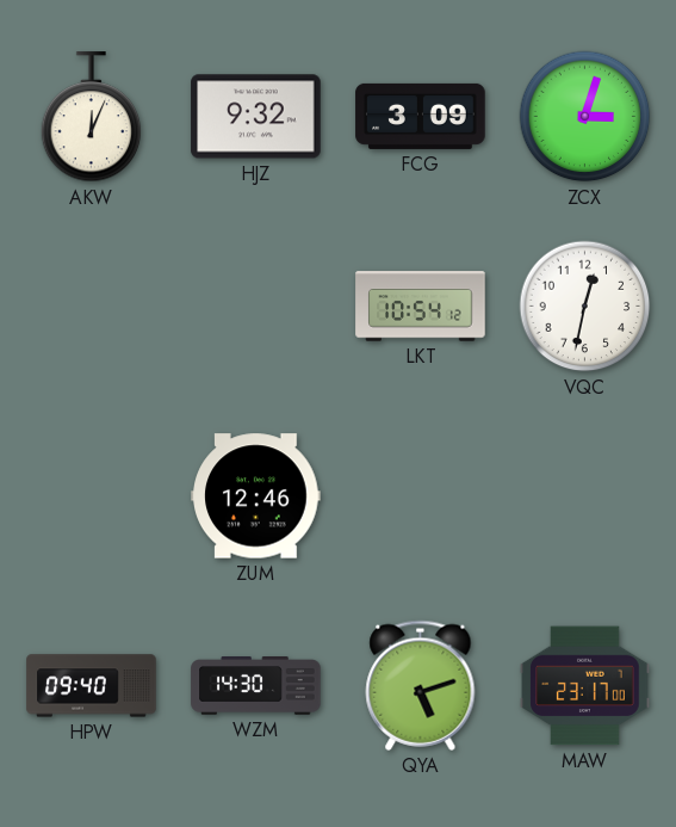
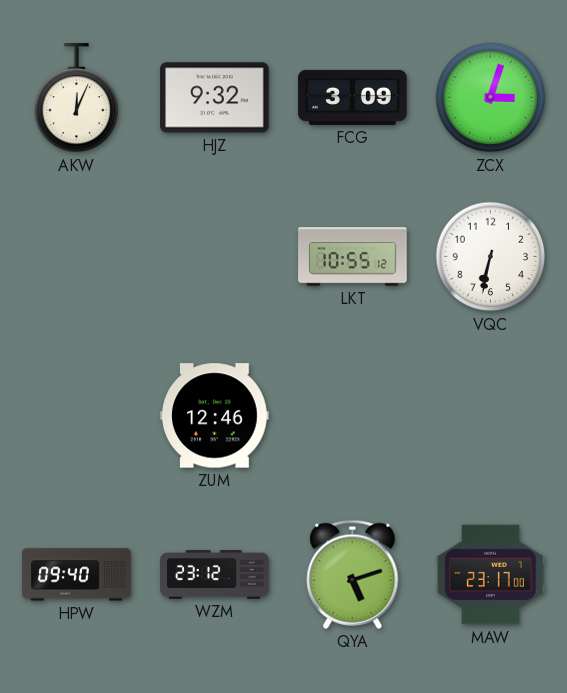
LKT: 10:54 -> 10:55 (353, 257)
VQC: 12:32 -> 6:32 (491, 257)
WZM: 14:30 -> 23:12 (215, 575)
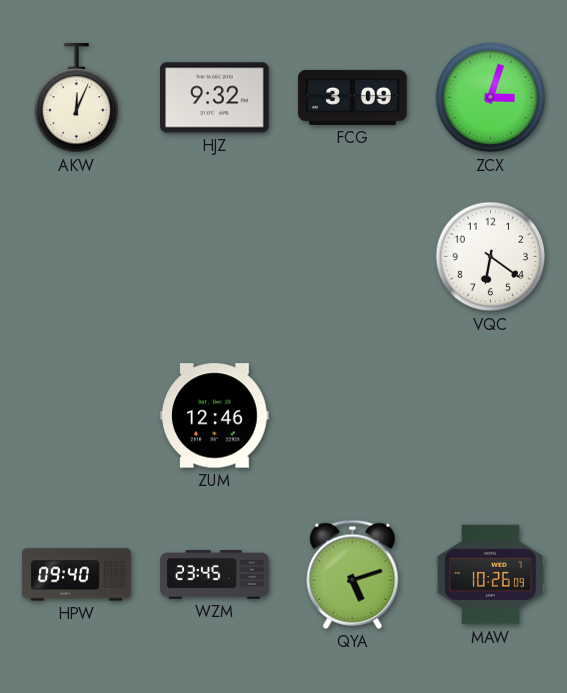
LKT: 10:55 -> none (353, 257)
VQC: 6:32 -> 6:21 (491, 257)
WZM: 23:12 -> 23:45 (215, 575)
MAW: 23:17 -> 10:26 (491, 575)
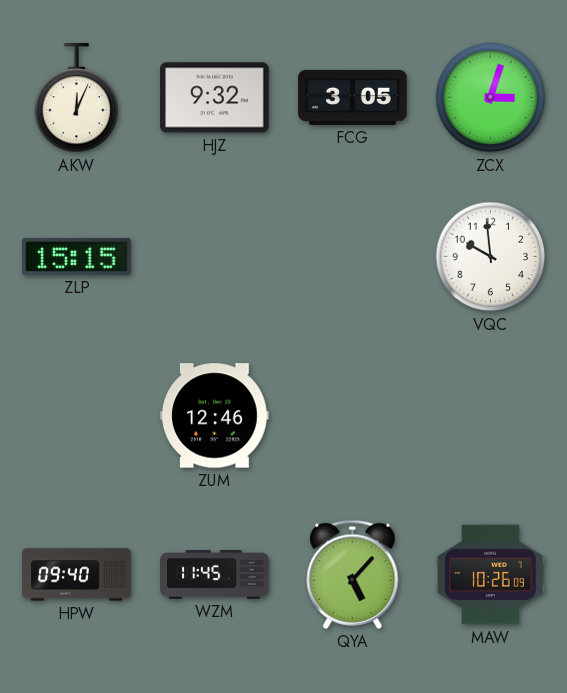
FCG: 3:09 -> 3:05 (353, 97)
ZLP: none -> 15:15 (77, 256)
VQC: 6:21 -> 9:59 (491, 257)
WZM: 23:45 -> 11:45 (215, 575)
QYA: 5:12 -> 5:07 (353, 574)
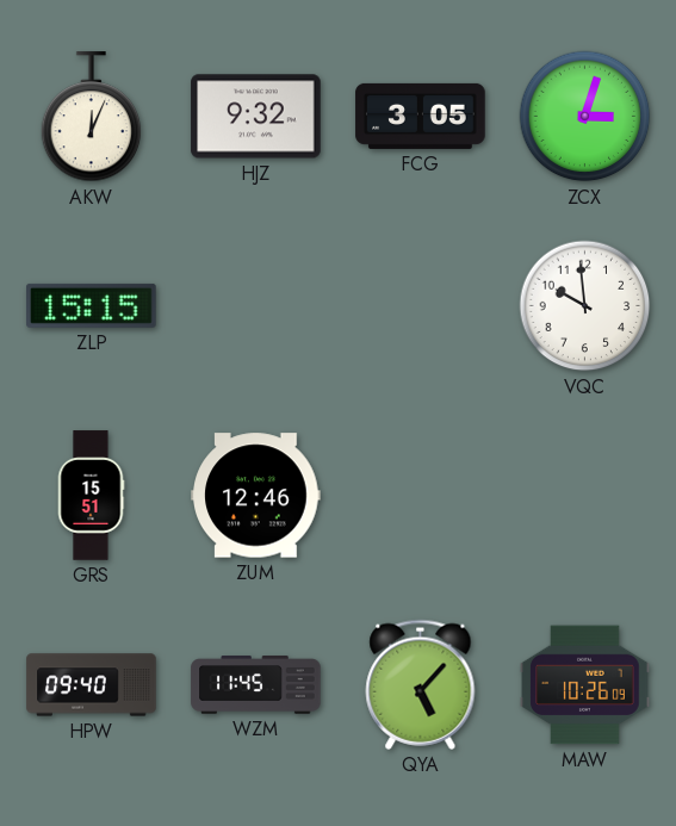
GRS: none -> 15:51 (91, 496)
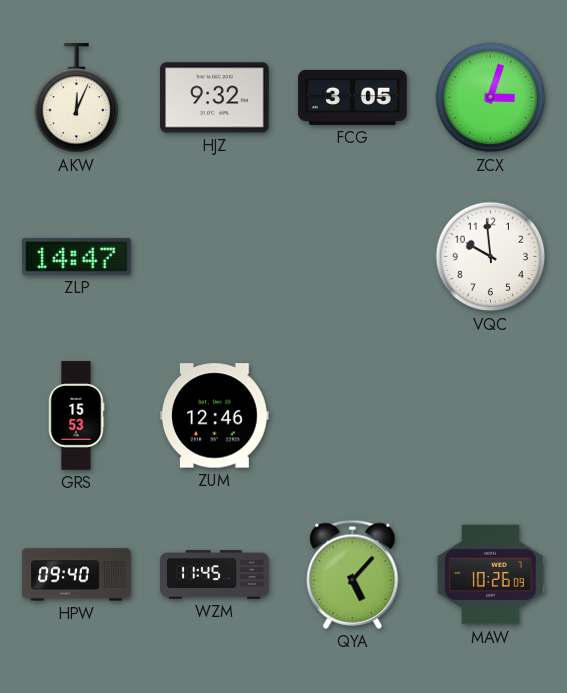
ZLP: 15:15 -> 14:47 (77, 256)
GRS: 15:51 -> 15:53 (76, 416)
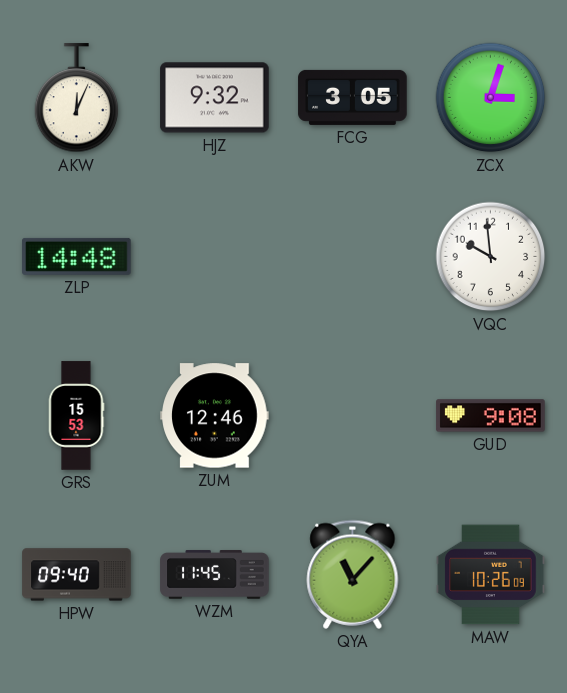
ZLP: 14:47 -> 14:48 (77, 256)
GUD: none -> 9:08 (491, 416)
QYA: 5:07 -> 11:07 (353, 574)
